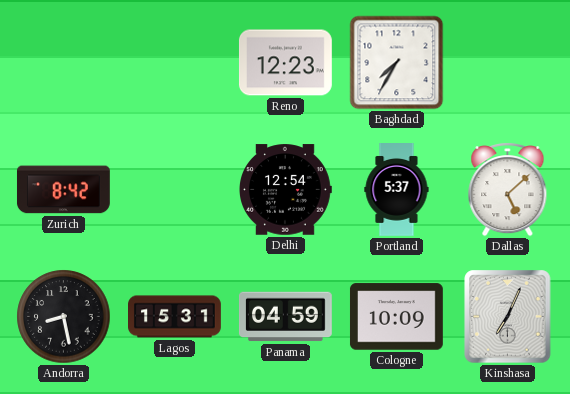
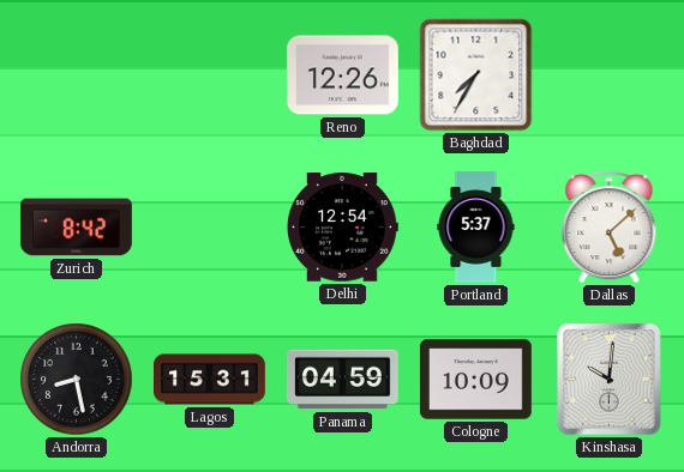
Reno: 12:23 -> 12:26 (342, 75)
Kinshasa: 7:04 -> 10:01 (610, 380)
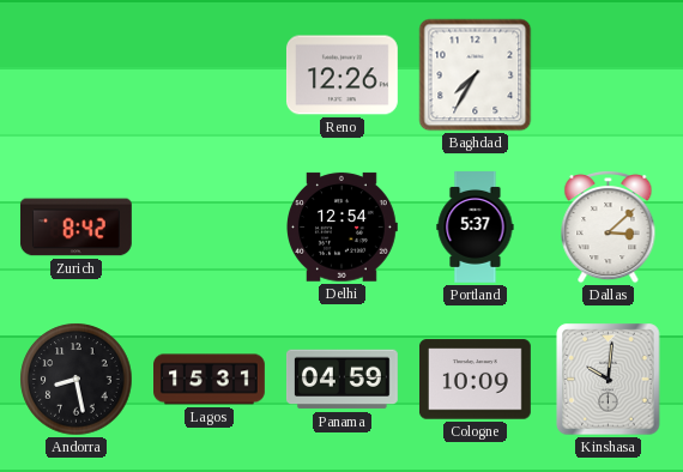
Dallas: 5:08 -> 3:08 (609, 226)
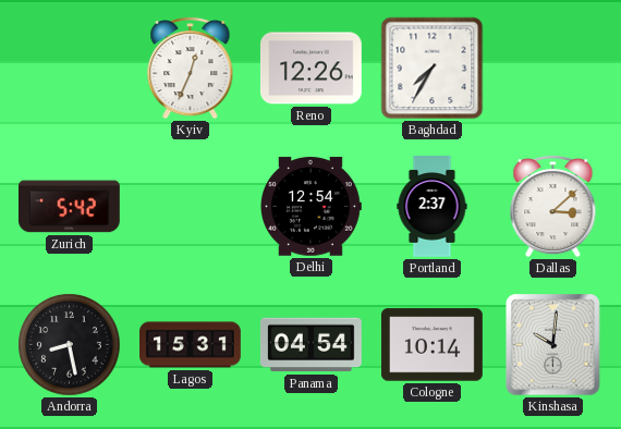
Kyiv: none -> 12:34 (191, 68)
Zurich: 8:42 -> 5:42 (69, 207)
Portland: 5:37 -> 2:37 (433, 207)
Panama: 04:59 -> 04:54 (310, 345)
Cologne: 10:09 -> 10:14 (431, 345)
